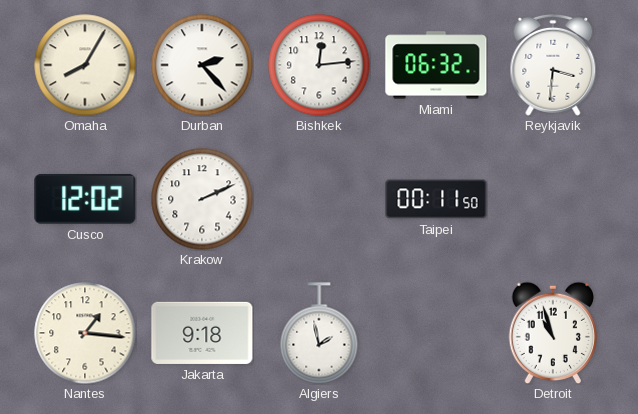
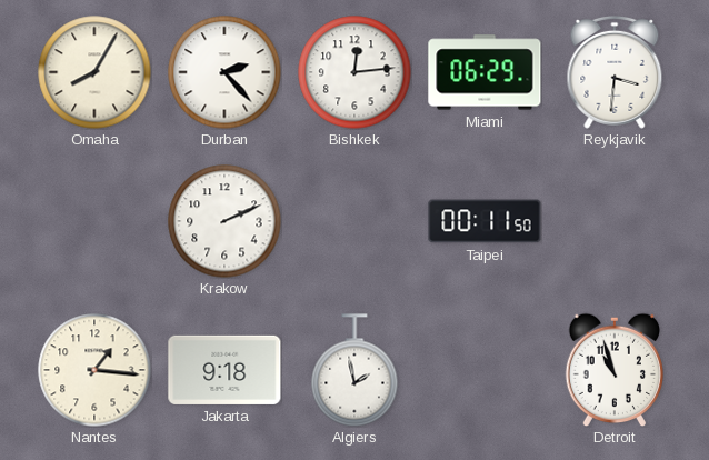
Miami: 06:32 -> 06:29 (485, 72)
Cusco: 12:02 -> none (85, 199)
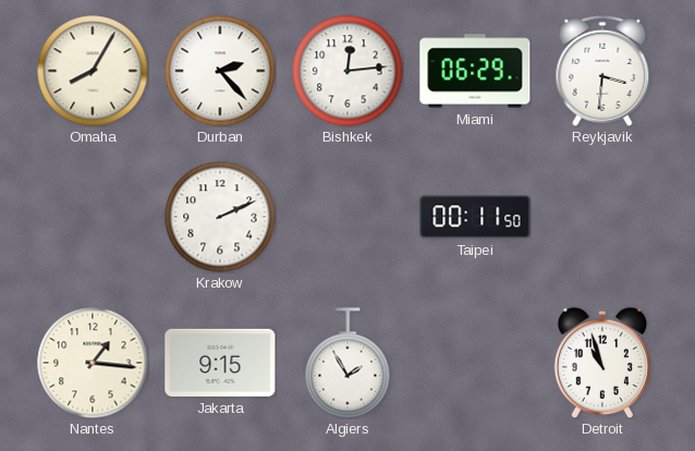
Jakarta: 9:18 -> 9:15 (220, 363)
Algiers: 1:58 -> 1:55 (347, 363)
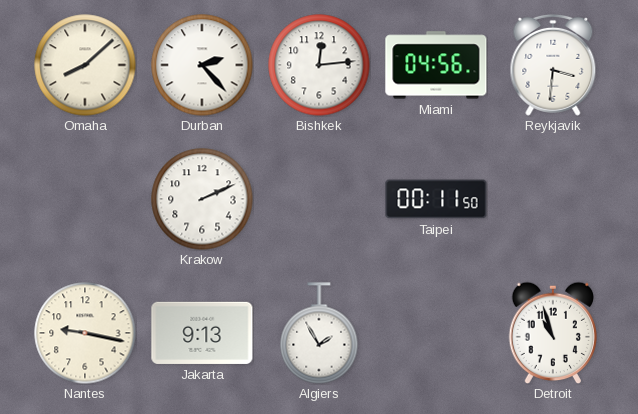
Omaha: 8:05 -> 8:08 (85, 65)
Miami: 06:29 -> 04:56 (436, 65)
Nantes: 1:16 -> 9:17 (85, 333)
Jakarta: 9:15 -> 9:13 (202, 333)
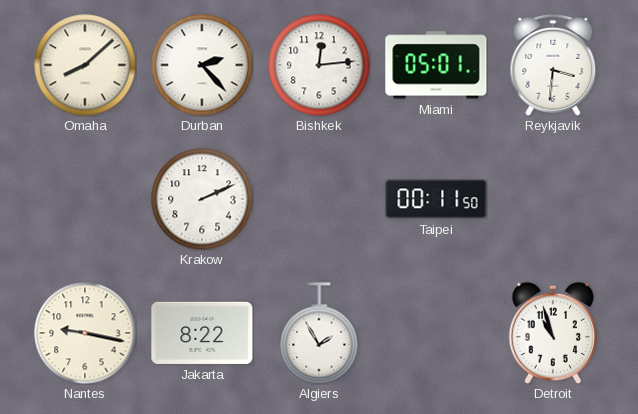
Miami: 04:56 -> 05:01 (436, 65)
Jakarta: 9:13 -> 8:22 (202, 333)
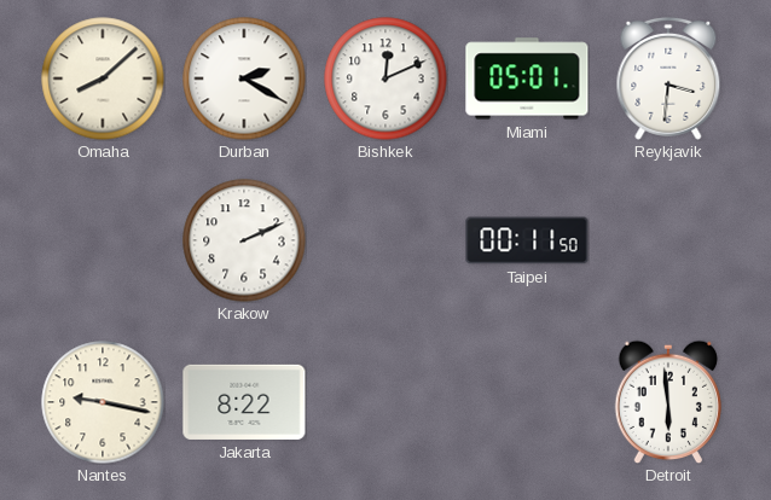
Durban: 2:23 -> 2:20 (244, 79)
Bishkek: 12:14 -> 12:11 (385, 79)
Algiers: 1:55 -> none (319, 333)
Detroit: 10:57 -> 5:59 (667, 402)
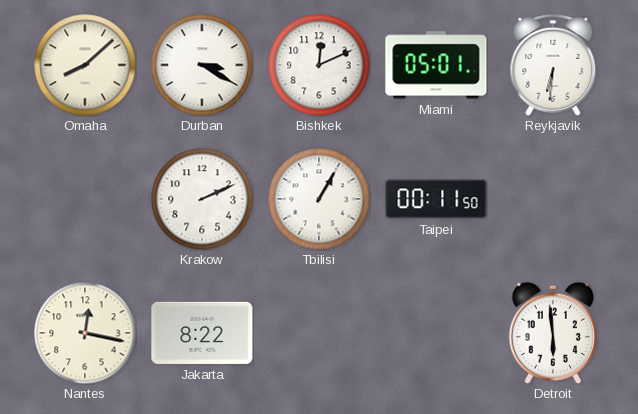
Durban: 2:20 -> 3:20 (202, 65)
Reykjavik: 3:31 -> 6:31 (553, 65)
Tbilisi: none -> 1:05 (319, 199)
Nantes: 9:17 -> 12:17 (85, 333)
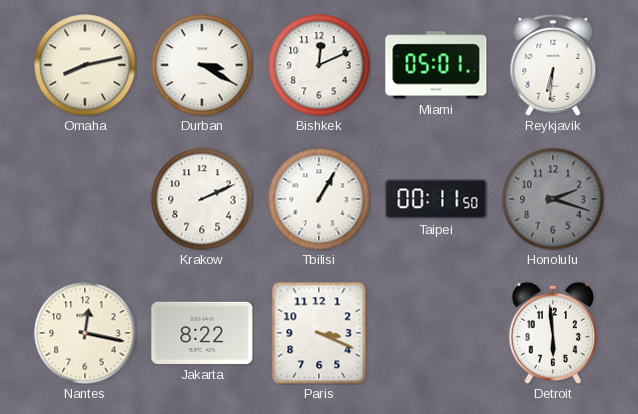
Omaha: 8:08 -> 8:13 (85, 65)
Honolulu: none -> 2:18 (553, 199)
Paris: none -> 3:19 (319, 333)
